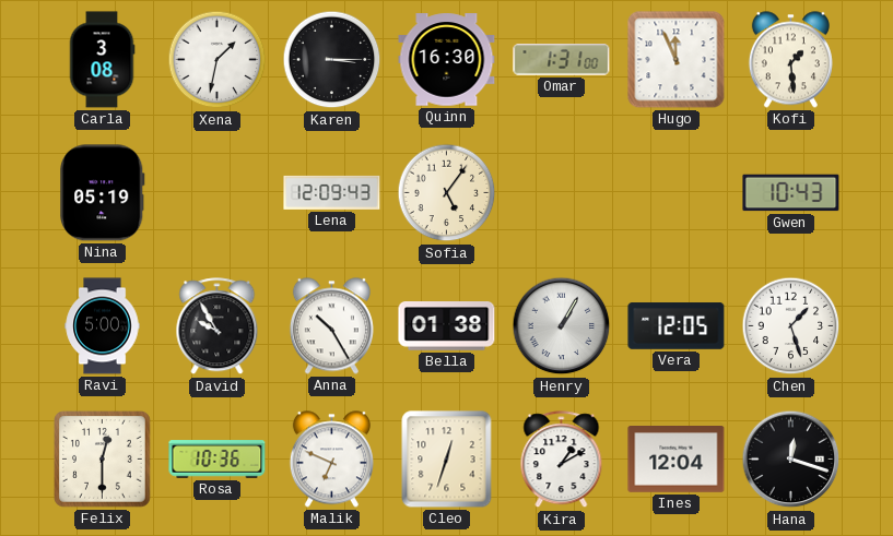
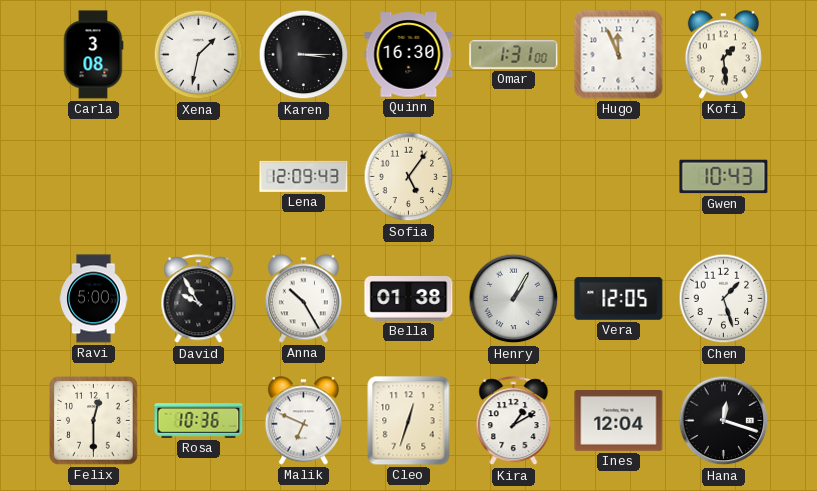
Nina: 05:19 -> none (103, 193)
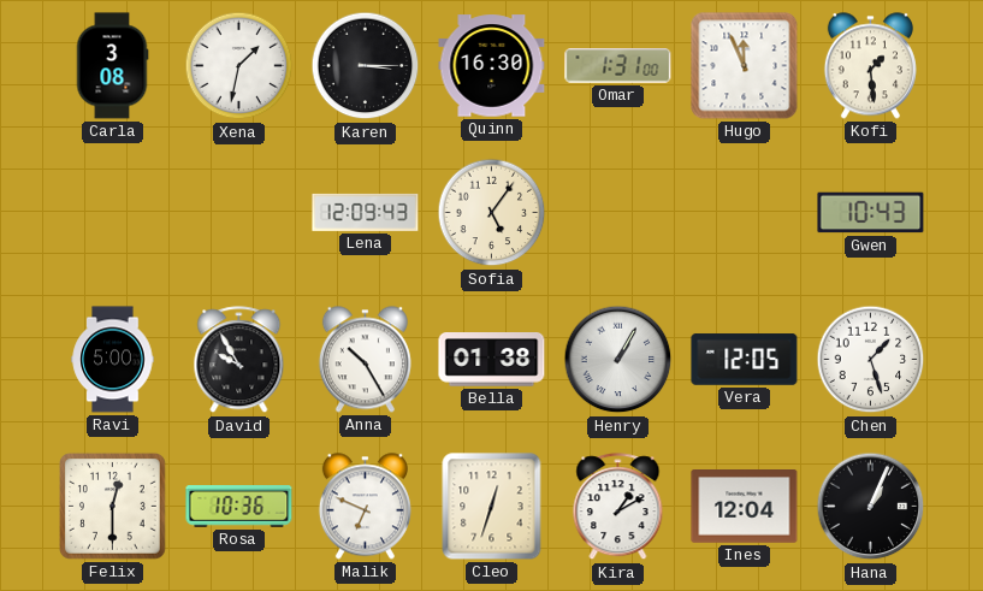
Hana: 12:18 -> 1:04 (871, 507)
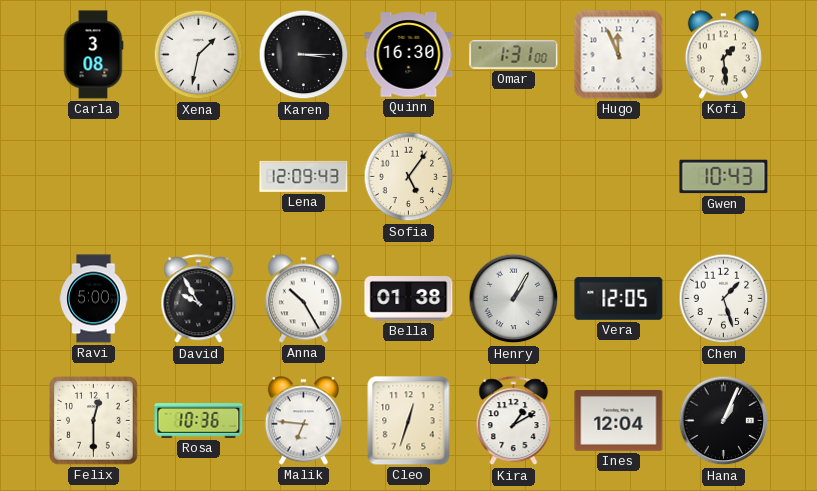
Malik: 6:49 -> 6:46 (303, 421)
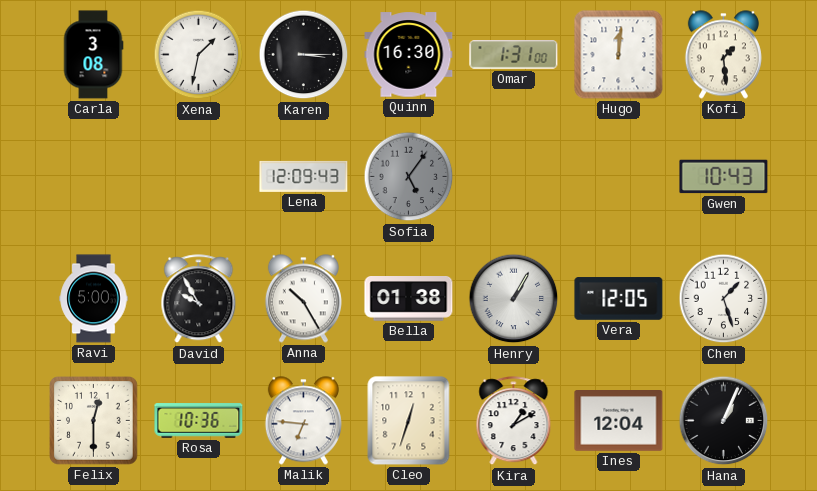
Hugo: 11:56 -> 12:01 (619, 55)
Sofia dial: cream -> grey (409, 177)
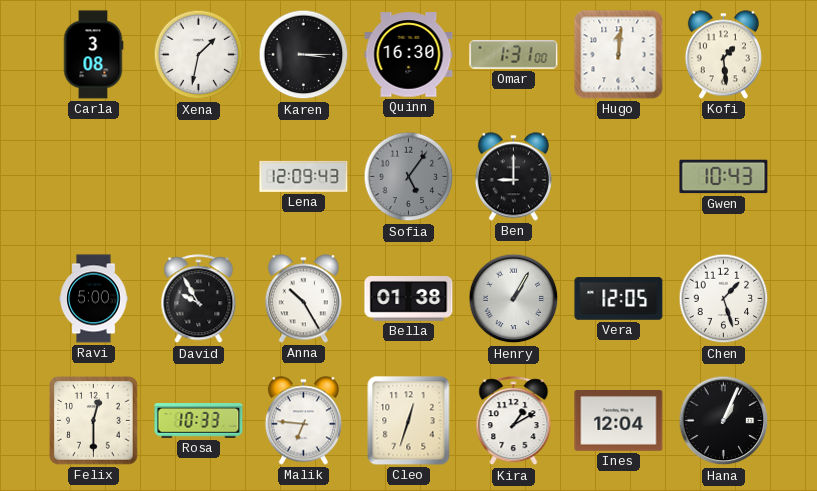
Ben: none -> 9:00 (513, 177)
Rosa: 10:36 -> 10:33 (199, 421)
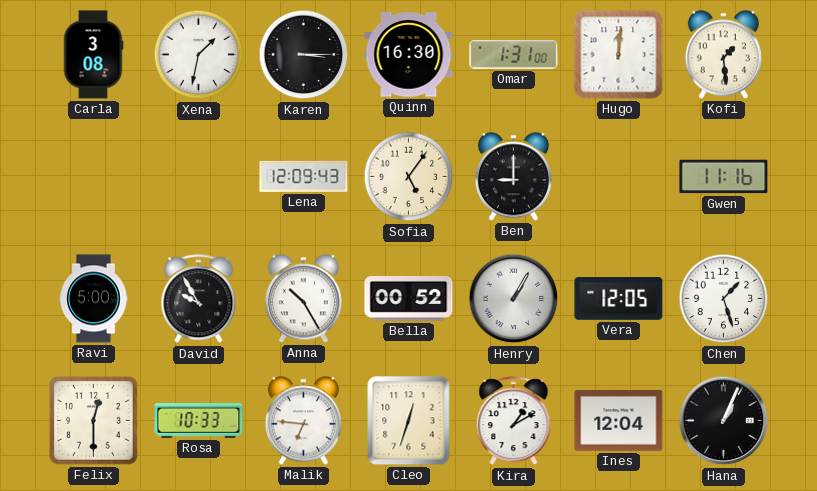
Sofia dial: grey -> cream (409, 177)
Gwen: 10:43 -> 11:16 (724, 177)
Bella: 01:38 -> 00:52 (409, 299)
